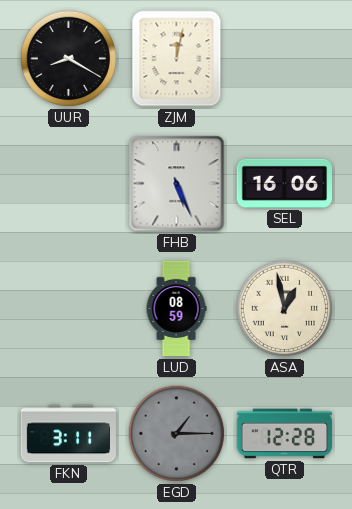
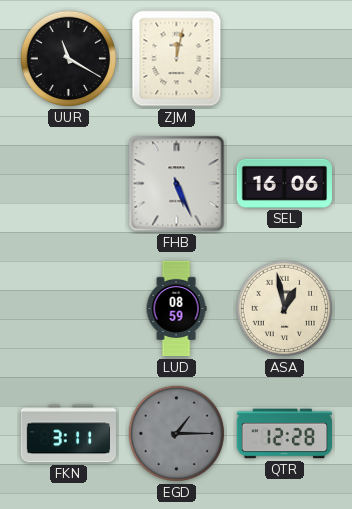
UUR: 8:20 -> 11:20 (68, 58)
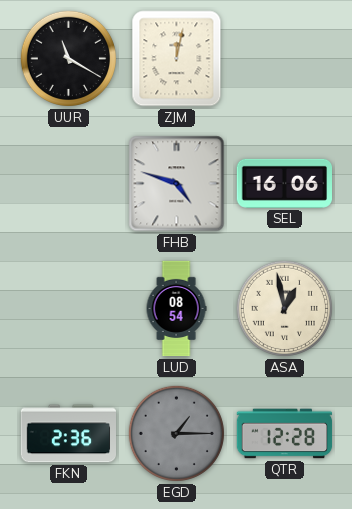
FHB: 5:26 -> 4:48 (177, 184)
LUD: 08:59 -> 08:54 (176, 309)
FKN: 3:11 -> 2:36 (68, 434)
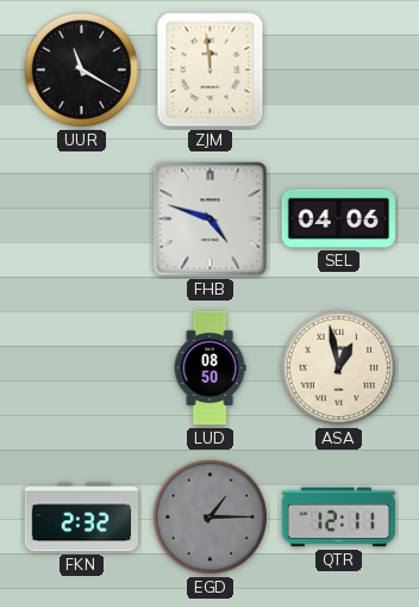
ZJM: 12:02 -> 11:59 (211, 70)
SEL: 16:06 -> 04:06 (338, 218)
LUD: 08:54 -> 08:50 (209, 368)
FKN: 2:36 -> 2:32 (81, 518)
QTR: 12:28 -> 12:11 (339, 518)
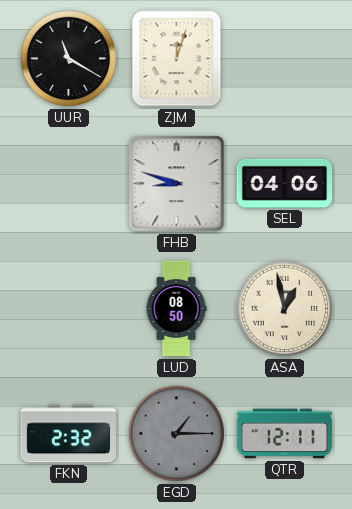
ZJM: 11:59 -> 12:03 (177, 59)
FHB: 4:48 -> 8:48 (177, 184)
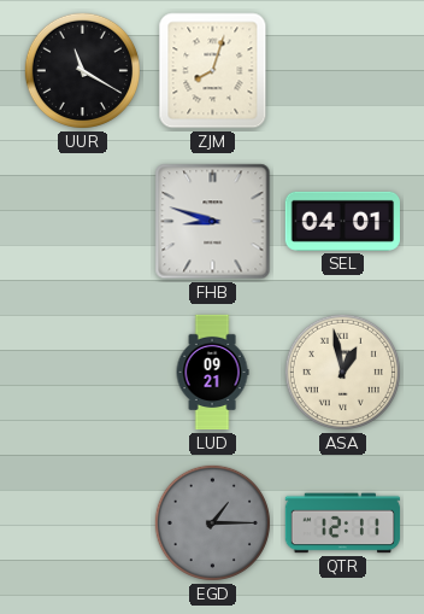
ZJM: 12:03 -> 8:03 (213, 71)
SEL: 04:06 -> 04:01 (342, 221)
LUD: 08:50 -> 09:21 (212, 373)
FKN: 2:32 -> none (68, 434)
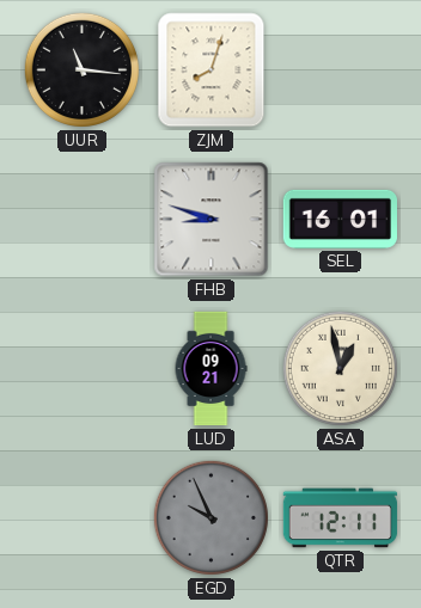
UUR: 11:20 -> 11:16 (81, 69)
SEL: 04:01 -> 16:01 (340, 219)
EGD: 1:15 -> 9:56 (210, 517)
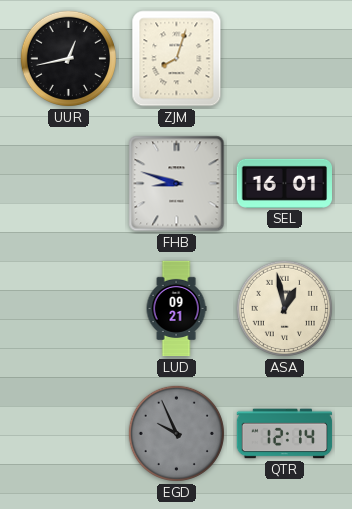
UUR: 11:16 -> 12:43 (68, 58)
QTR: 12:11 -> 12:14 (285, 434)
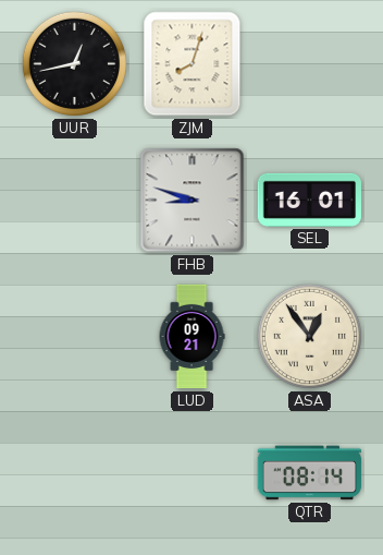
ASA: 12:58 -> 12:54 (309, 336)
EGD: 9:56 -> none (176, 433)
QTR: 12:14 -> 08:14 (310, 473)
